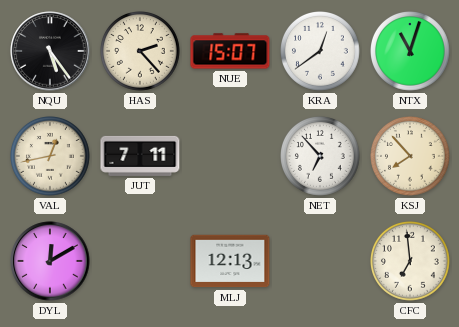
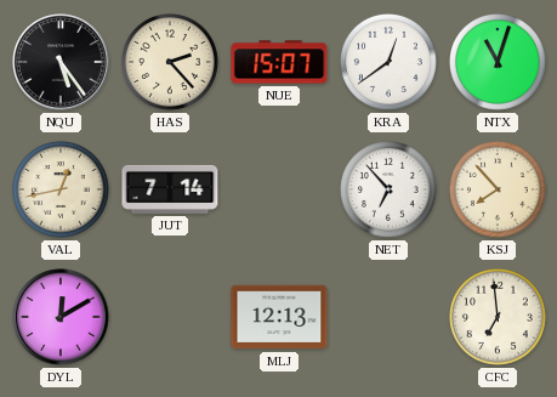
JUT: 7:11 -> 7:14 (170, 189)
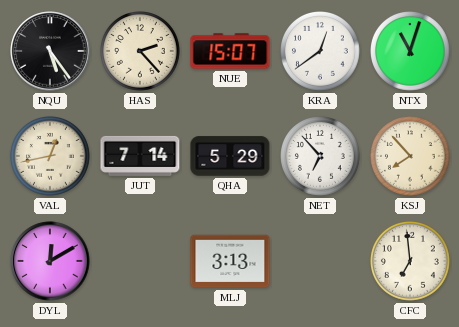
QHA: none -> 5:29 (230, 156)
MLJ: 12:13 -> 3:13 (230, 261)
